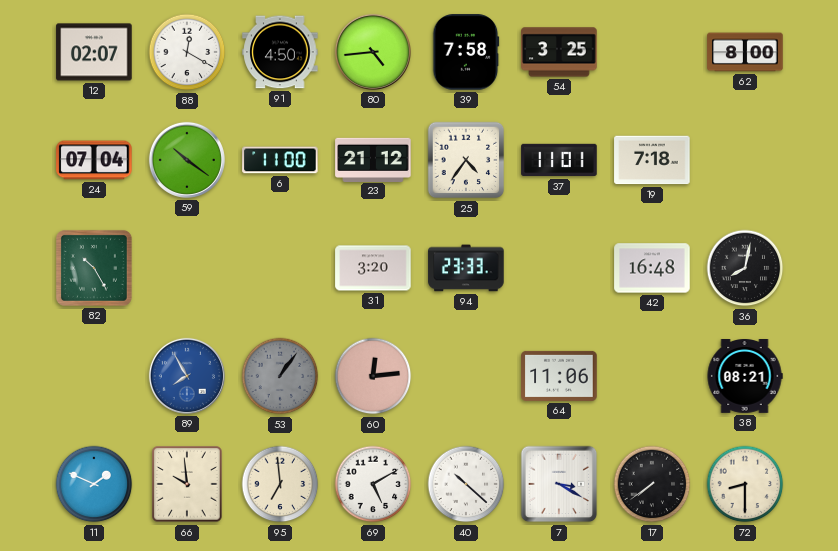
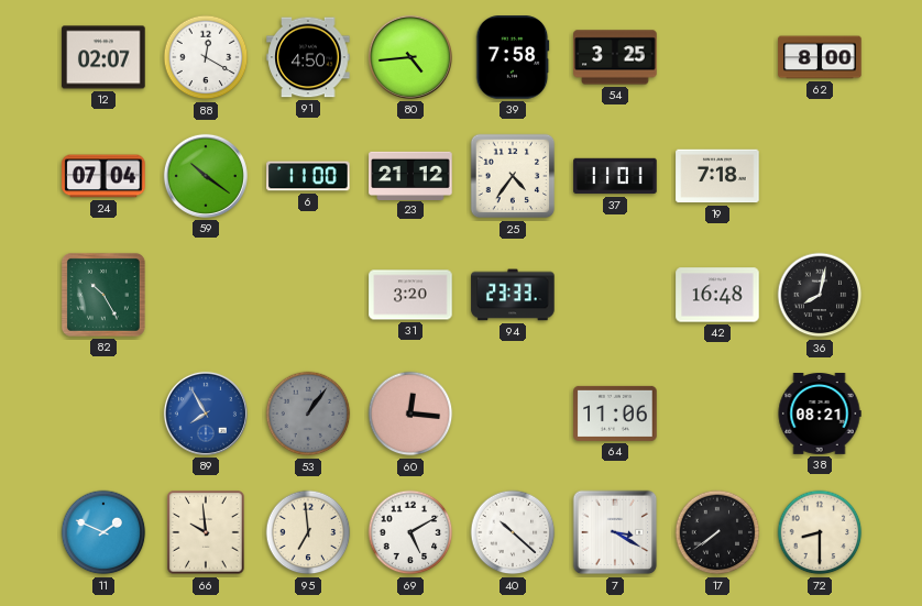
60: 12:14 -> 12:16 (410, 414)
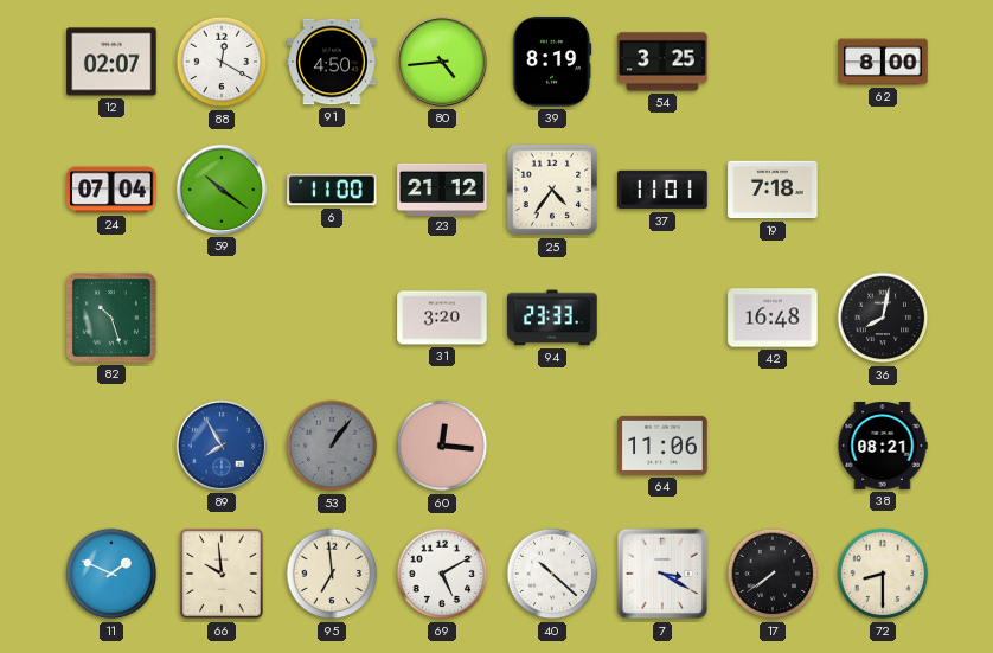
39: 7:58 -> 8:19 (552, 62)
82: 10:25 -> 10:27 (111, 318)
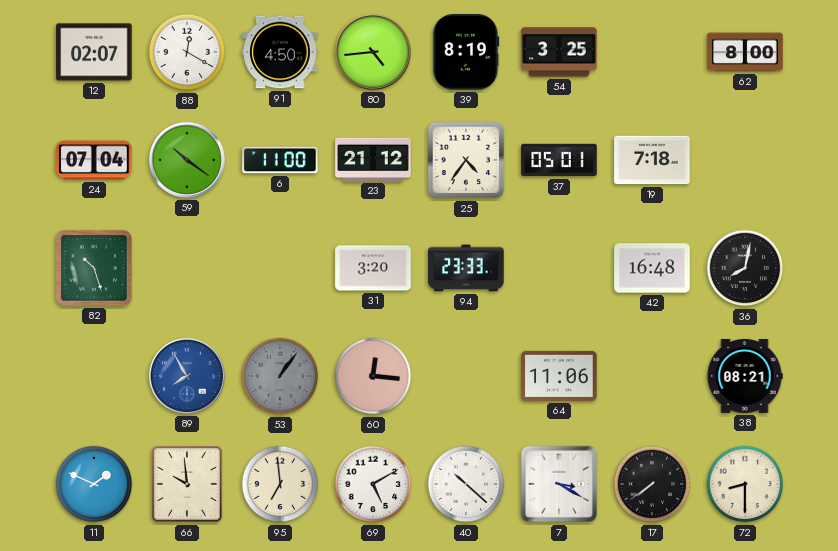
37: 11:01 -> 05:01 (559, 160)
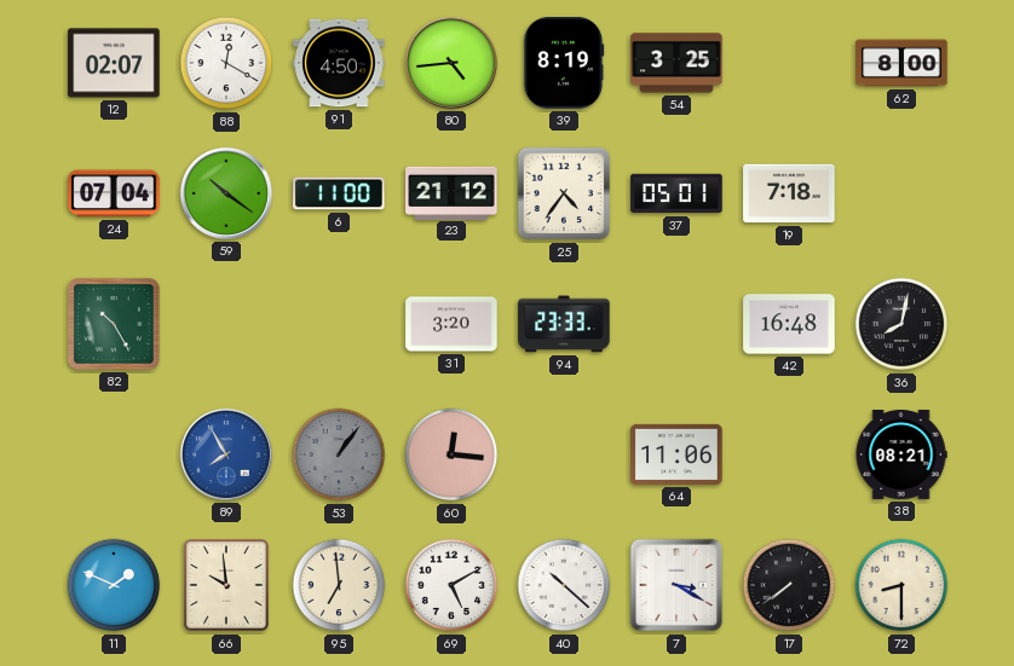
82: 10:27 -> 10:25 (114, 324)
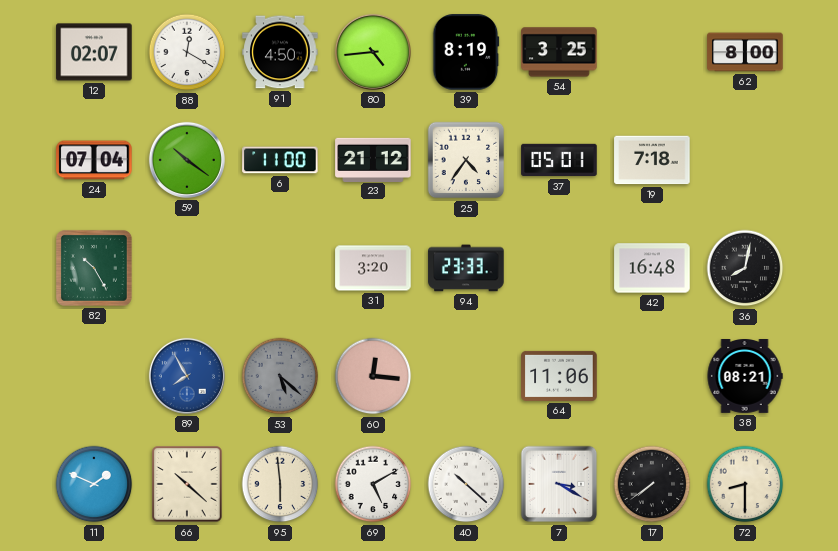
53: 1:06 -> 5:22 (280, 376)
66: 9:59 -> 10:22 (187, 484)
95: 6:59 -> 5:59 (280, 484)
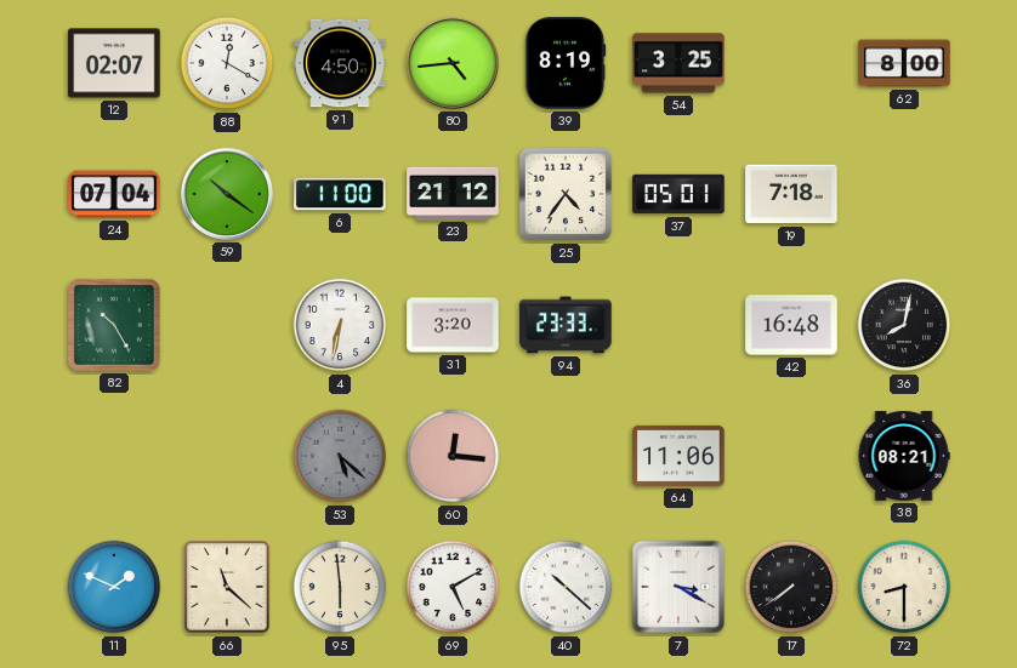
4: none -> 6:32 (340, 325)
89: 7:55 -> none (187, 376)
66: 10:22 -> 11:22 (227, 587)
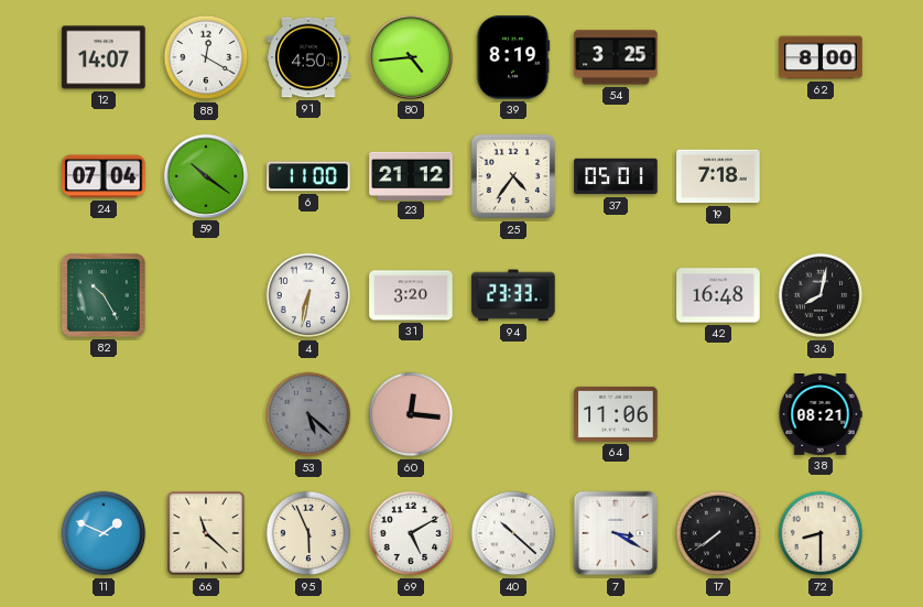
12: 02:07 -> 14:07 (104, 57)
95: 5:59 -> 5:56 (308, 533)
